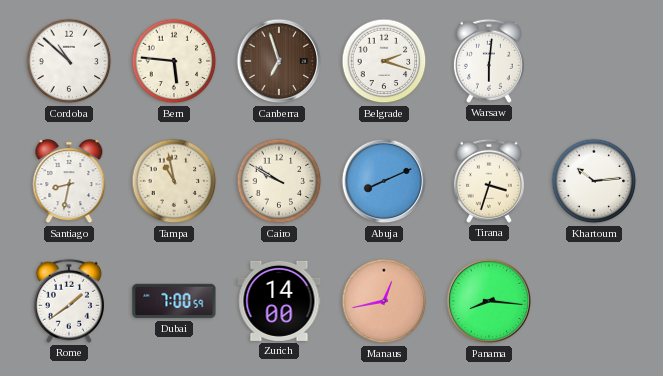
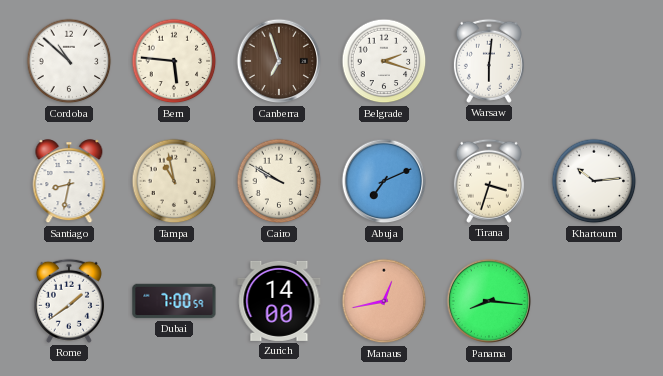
Abuja: 8:11 -> 7:11 (384, 181)
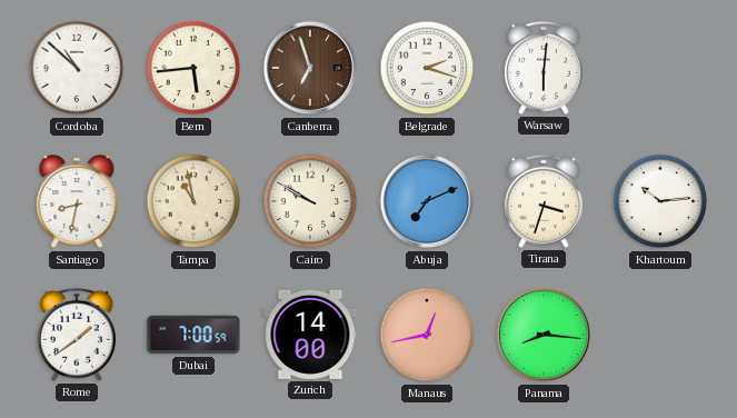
Bern: 5:46 -> 5:44 (193, 68)
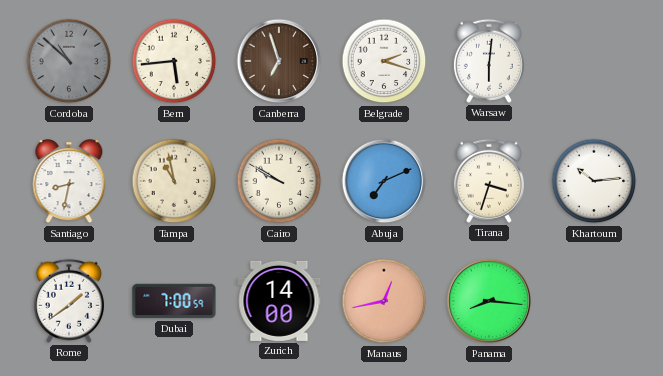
Cordoba dial: white -> grey (69, 61)
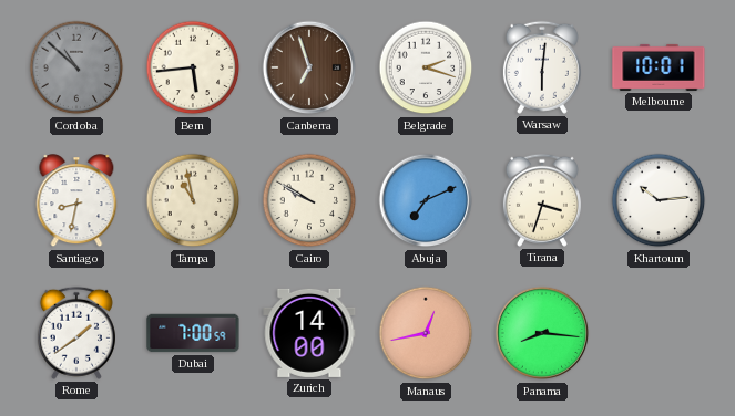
Melbourne: none -> 10:01 (659, 67)
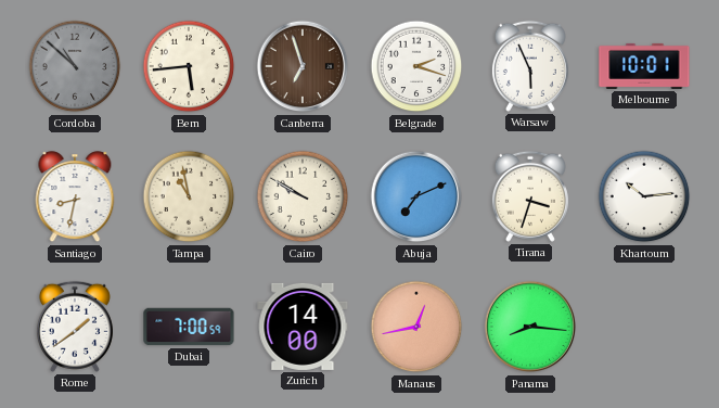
Warsaw: 6:01 -> 5:56 (530, 66)
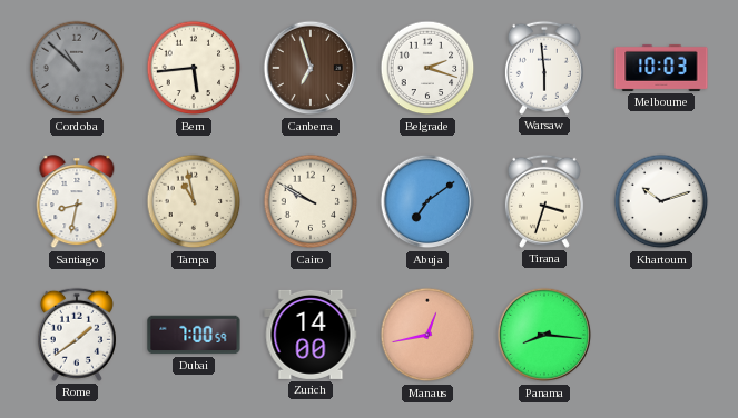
Warsaw: 5:56 -> 5:59 (544, 68)
Melbourne: 10:01 -> 10:03 (661, 68)
Abuja: 7:11 -> 7:09 (427, 201)
Khartoum: 10:14 -> 10:12 (661, 201)
